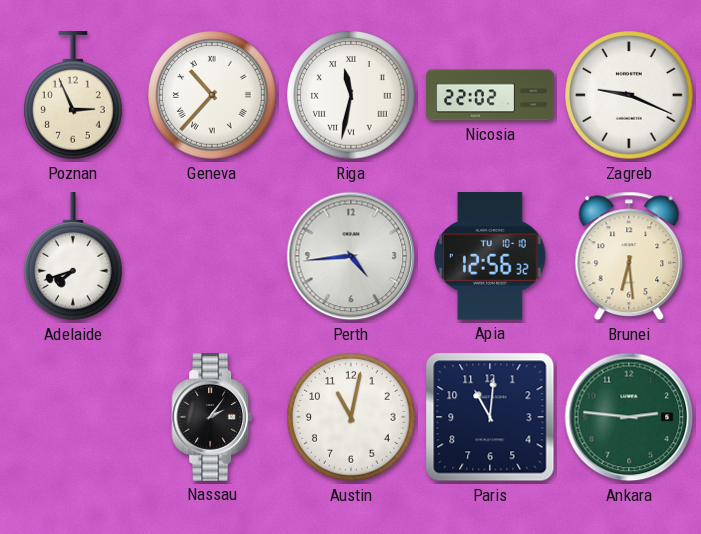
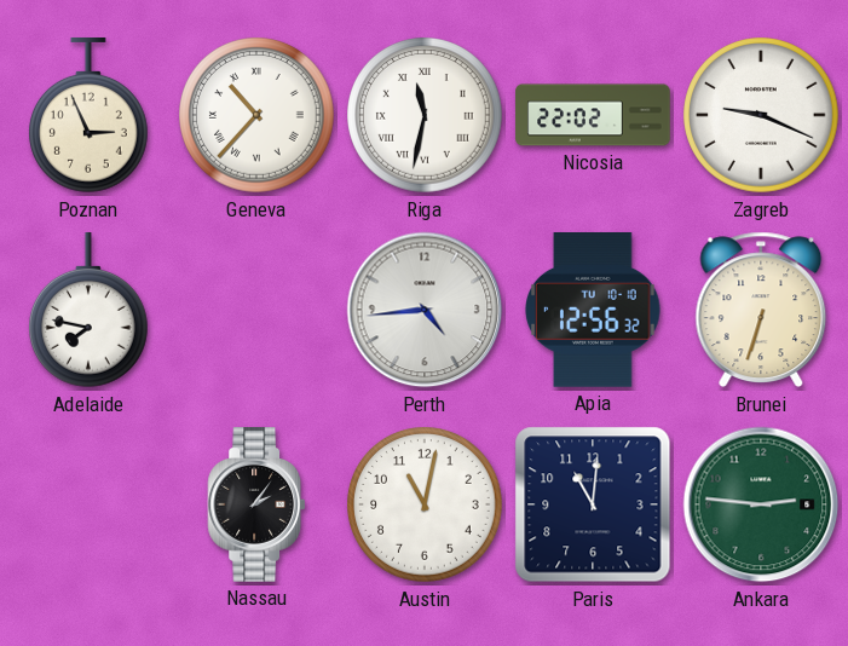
Adelaide: 7:42 -> 7:47 (90, 311)
Brunei: 6:29 -> 6:33 (761, 310)
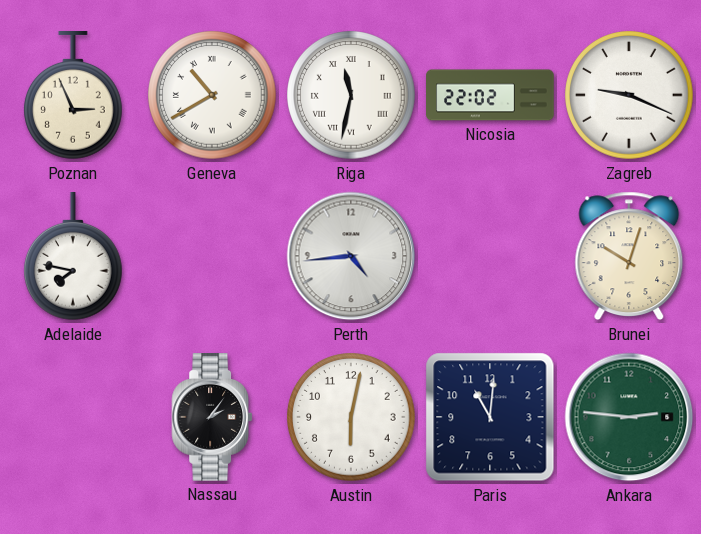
Geneva: 10:37 -> 10:40 (212, 95)
Apia: 12:56 -> none (594, 311)
Brunei: 6:33 -> 10:03 (629, 256)
Austin: 11:02 -> 6:02 (351, 417)
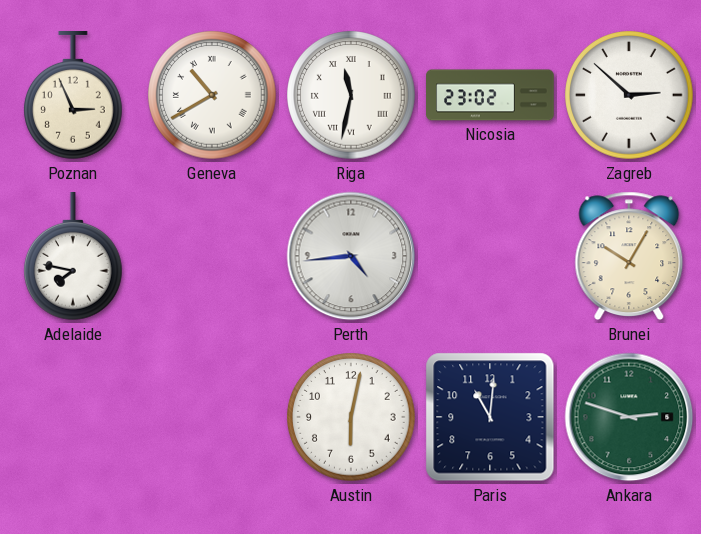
Nicosia: 22:02 -> 23:02 (490, 95)
Zagreb: 9:19 -> 2:52 (629, 95)
Brunei: 10:03 -> 10:05 (629, 256)
Nassau: 2:06 -> none (212, 417)
Ankara: 2:46 -> 2:48 (629, 417)
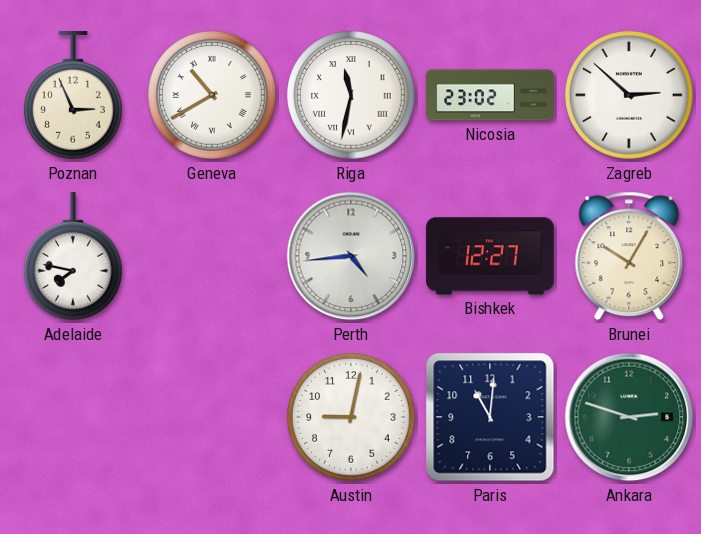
Bishkek: none -> 12:27 (490, 256)
Austin: 6:02 -> 9:02 (351, 417)
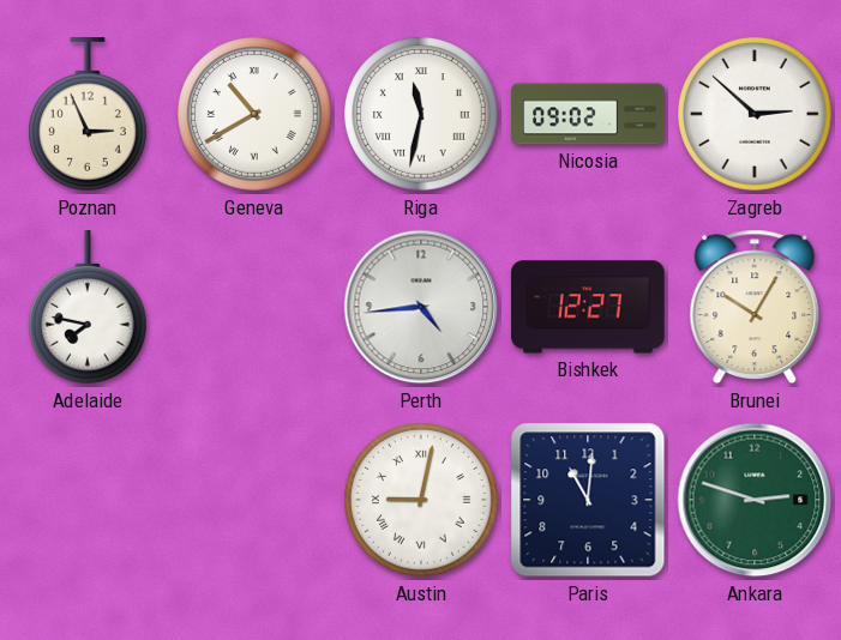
Nicosia: 23:02 -> 09:02 (588, 114)
Austin numerals: Arabic -> Roman (421, 500)
